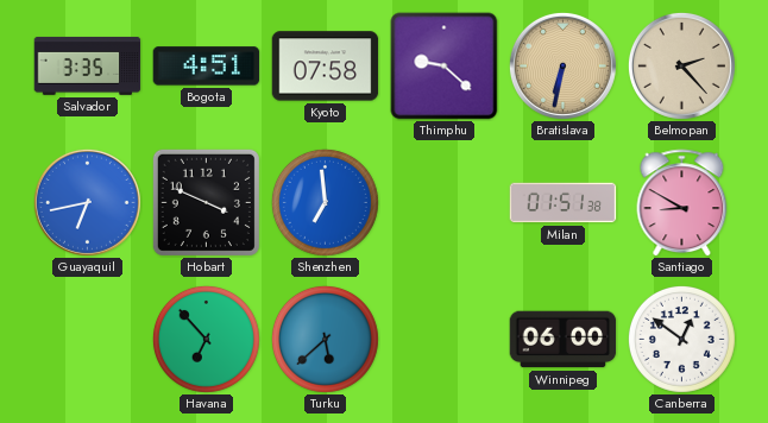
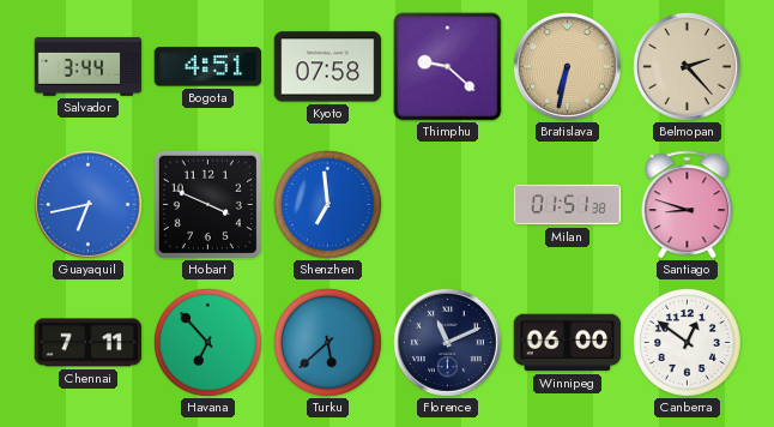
Salvador: 3:35 -> 3:44 (89, 66)
Santiago: 8:50 -> 8:48 (688, 205)
Chennai: none -> 7:11 (89, 343)
Florence: none -> 11:11 (447, 342)
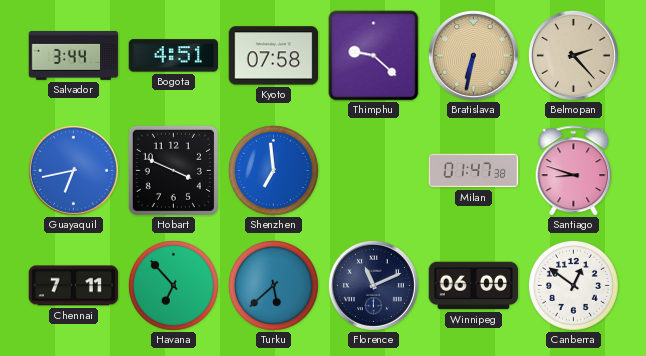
Milan: 01:51 -> 01:47 (474, 171)
